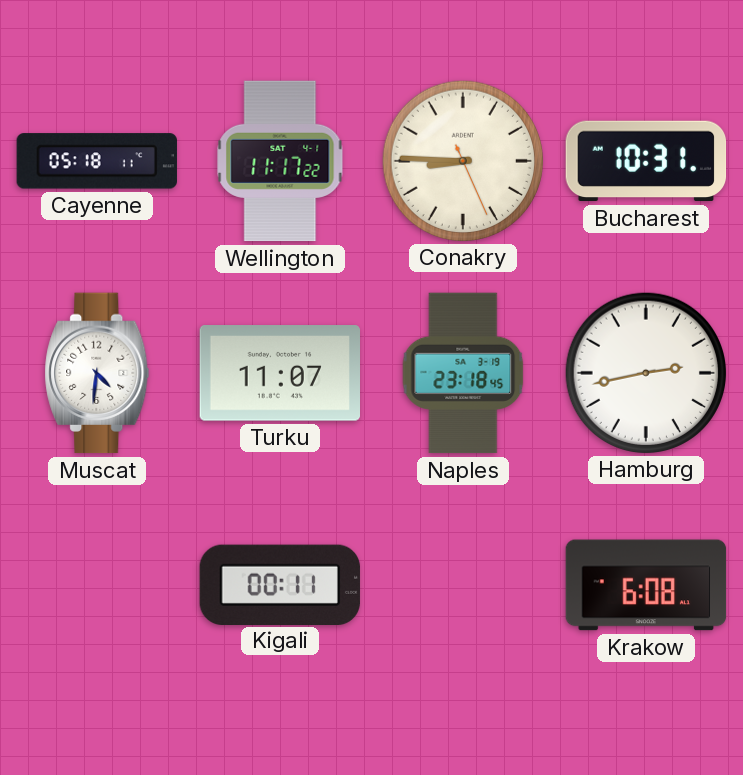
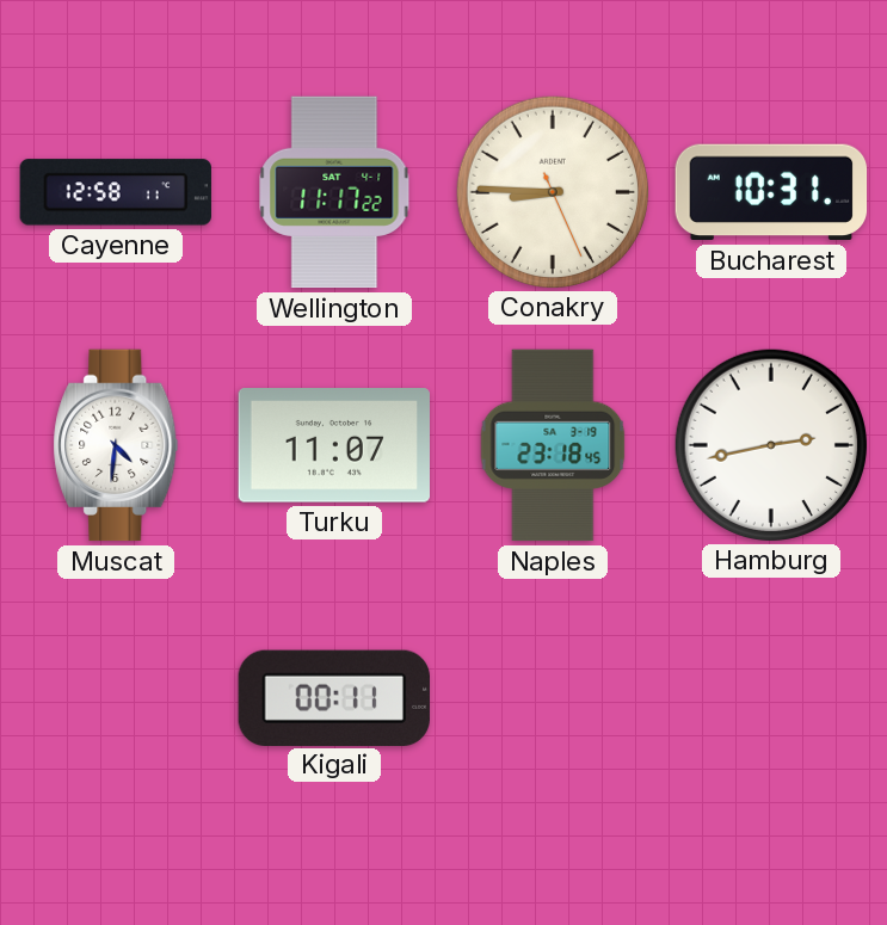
Cayenne: 05:18 -> 12:58 (116, 192)
Krakow: 6:08 -> none (646, 585)
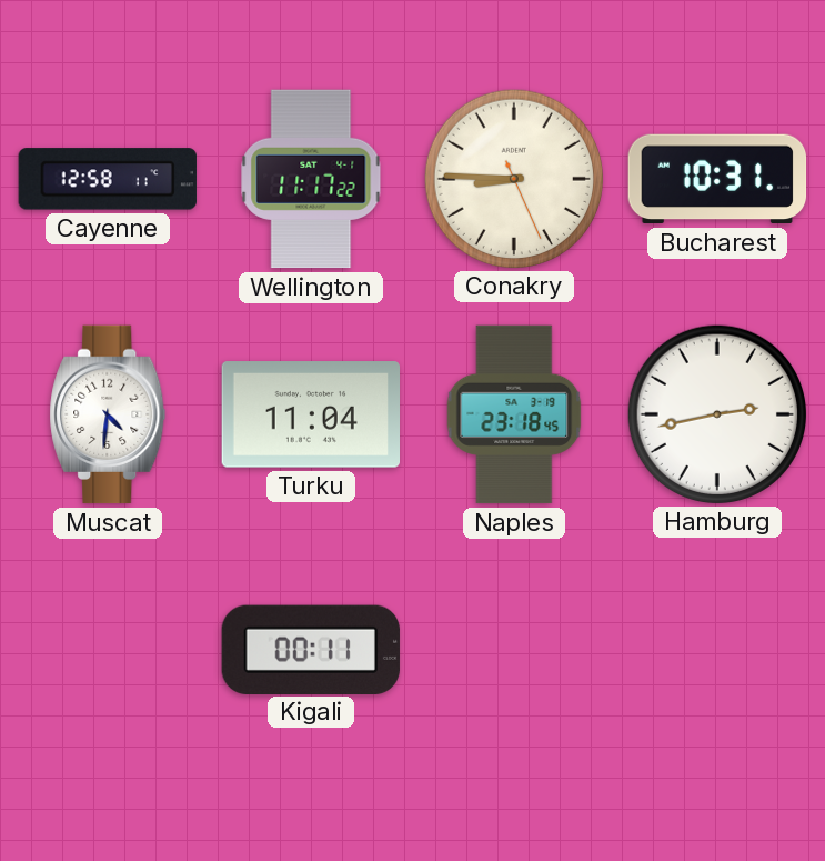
Turku: 11:07 -> 11:04 (310, 414)
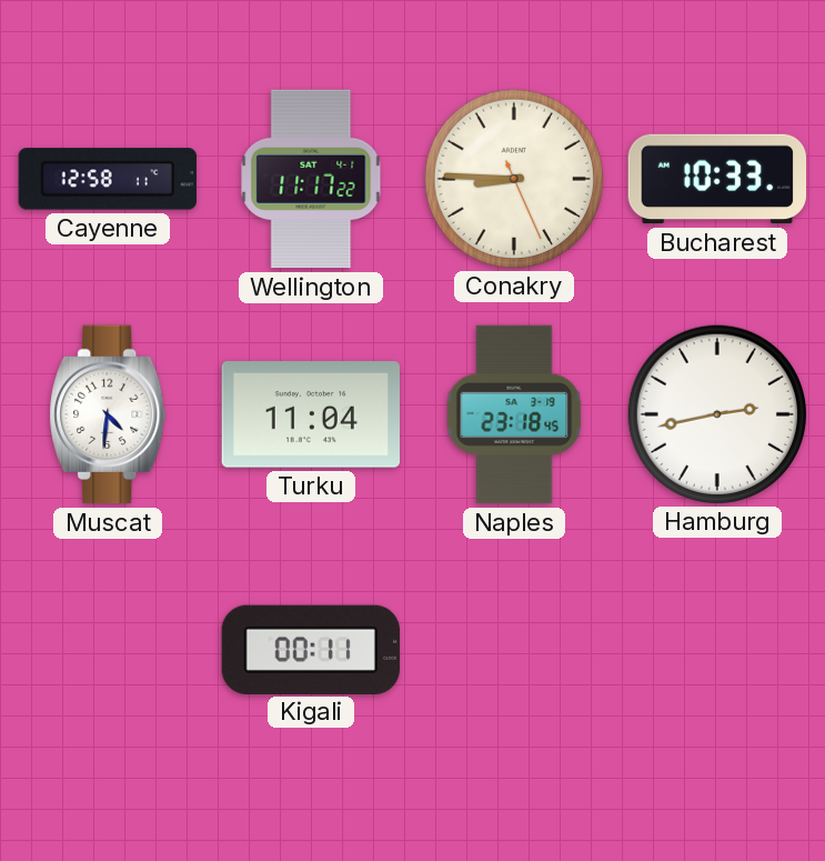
Bucharest: 10:31 -> 10:33 (717, 179)
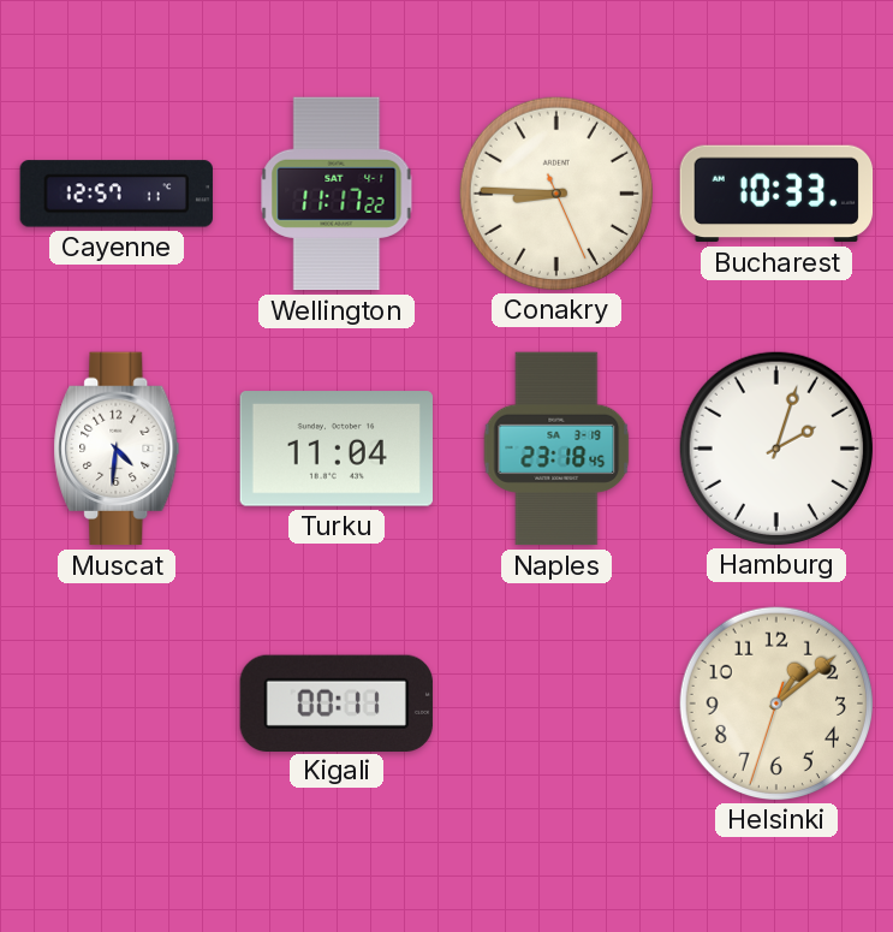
Cayenne: 12:58 -> 12:57 (117, 194)
Hamburg: 2:43 -> 2:03 (775, 447)
Helsinki: none -> 1:08 (775, 702)
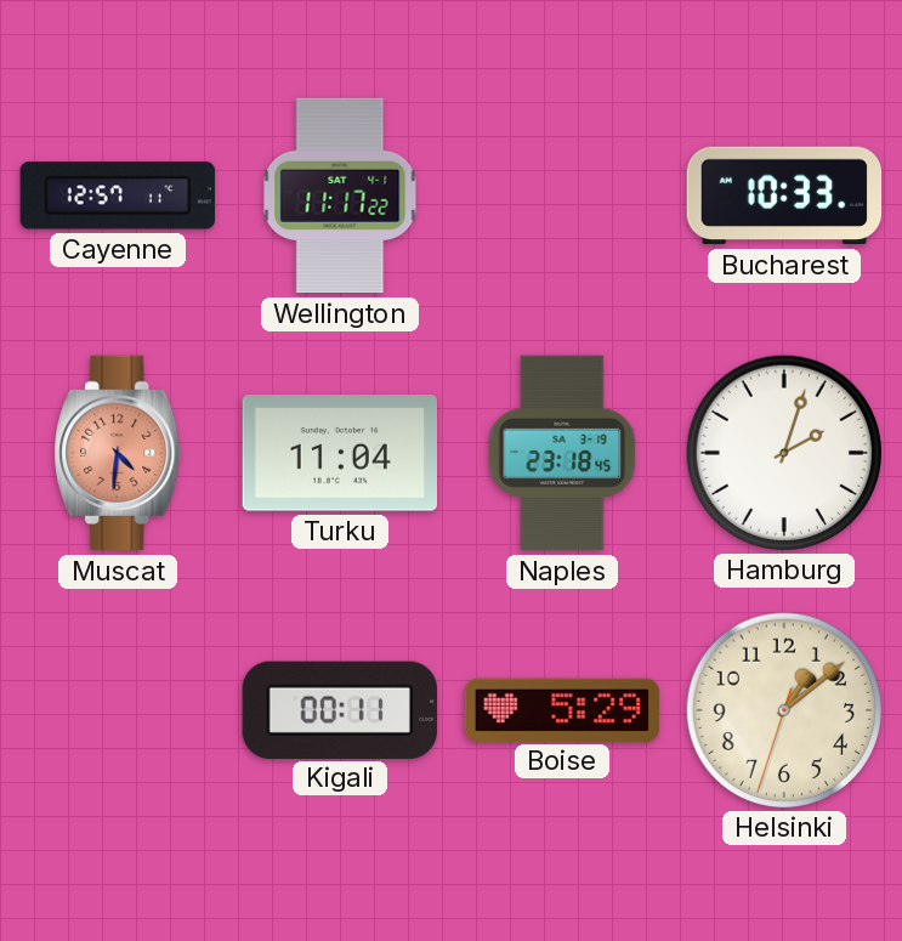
Conakry: 8:45 -> none (555, 192)
Muscat dial: white -> salmon (118, 453)
Boise: none -> 5:29 (562, 709)
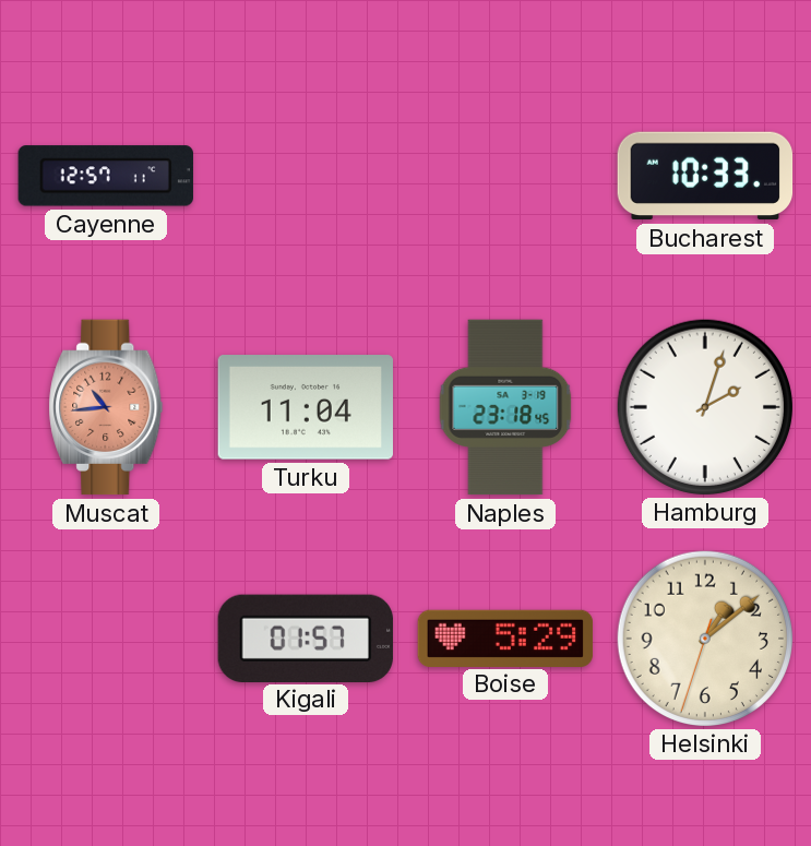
Wellington: 11:17 -> none (340, 195)
Muscat: 4:31 -> 10:44 (106, 407)
Kigali: 00:11 -> 01:57 (305, 638)
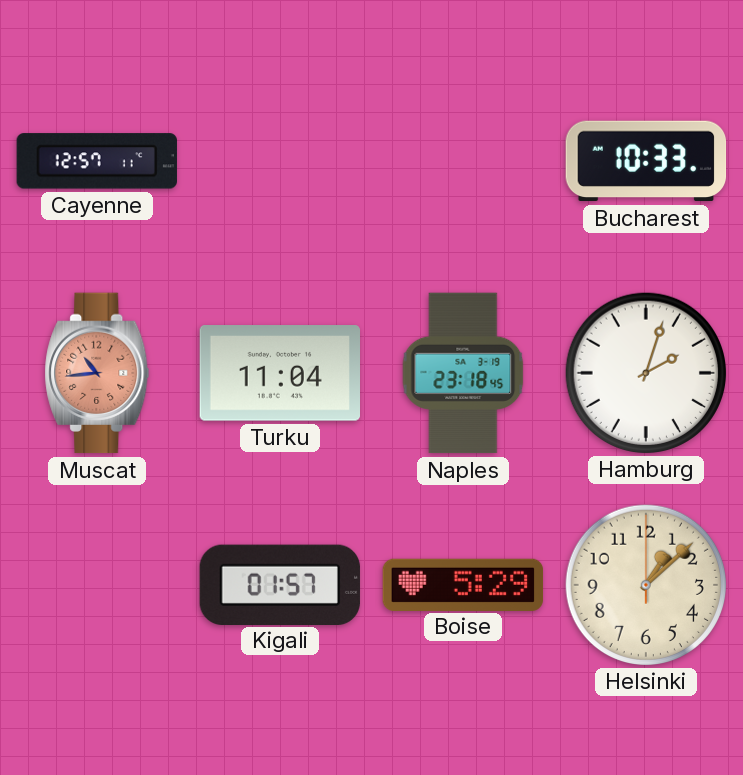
Helsinki: 1:08:33 -> 1:08:00 (645, 584)
